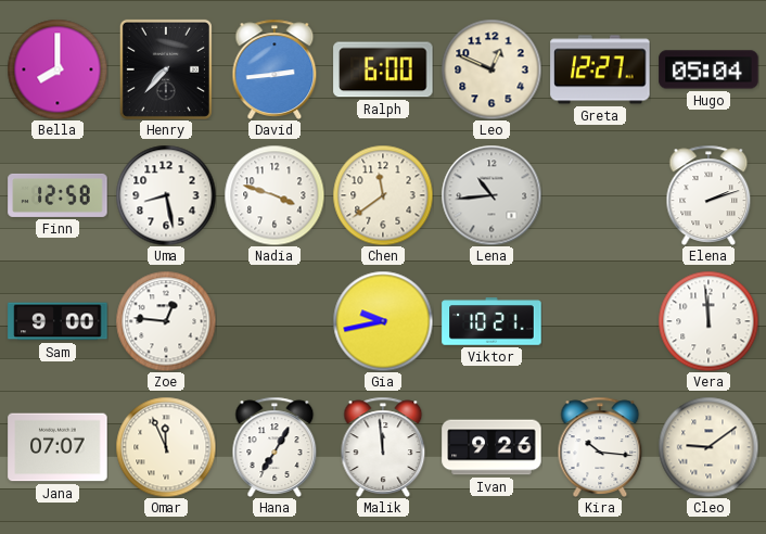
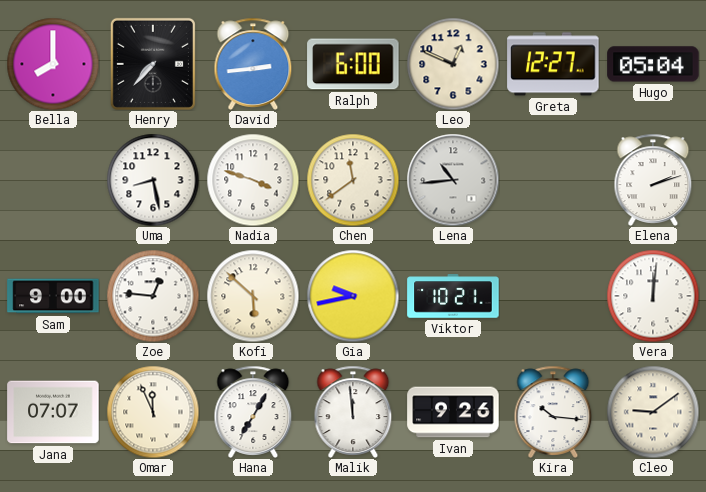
Finn: 12:58 -> none (58, 195)
Kofi: none -> 5:52 (253, 296)
Vera: 11:59 -> 12:01 (653, 296)
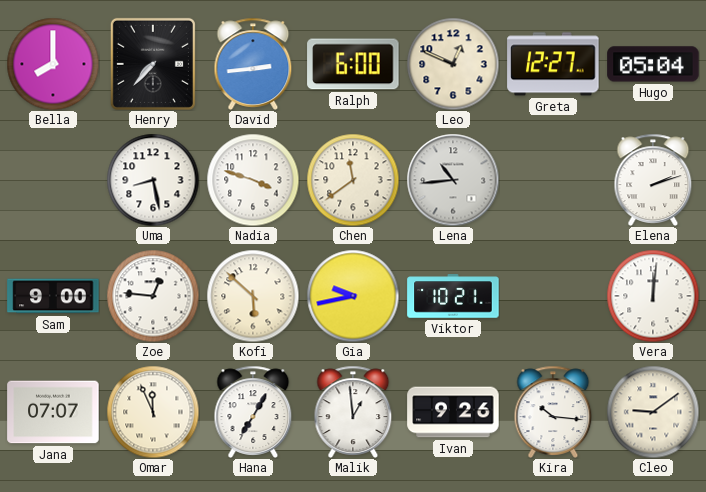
Malik: 11:59 -> 12:59 (353, 412)
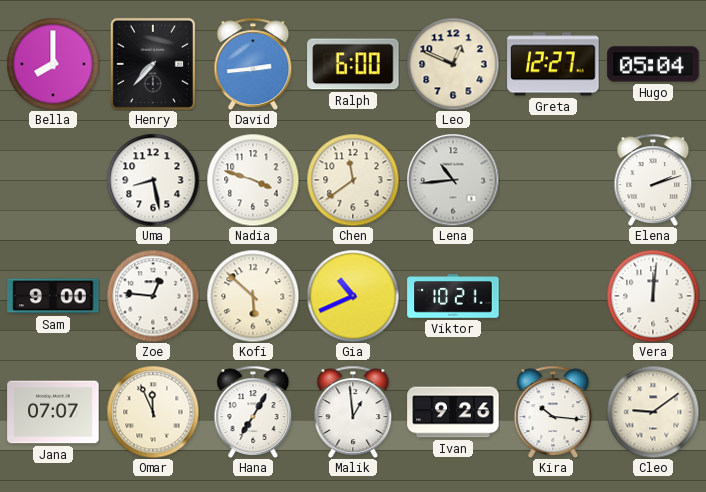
Gia: 9:43 -> 10:41 (353, 296)
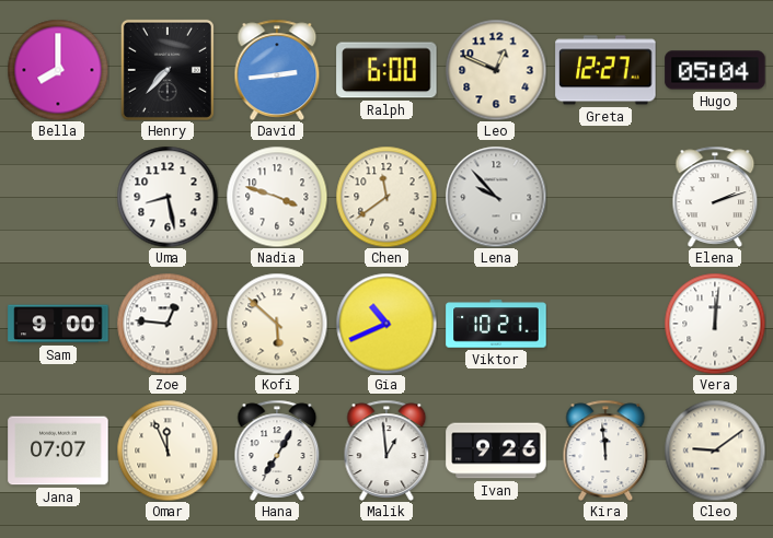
Lena: 10:44 -> 9:53 (496, 197)
Kira: 10:16 -> 11:59 (605, 451)
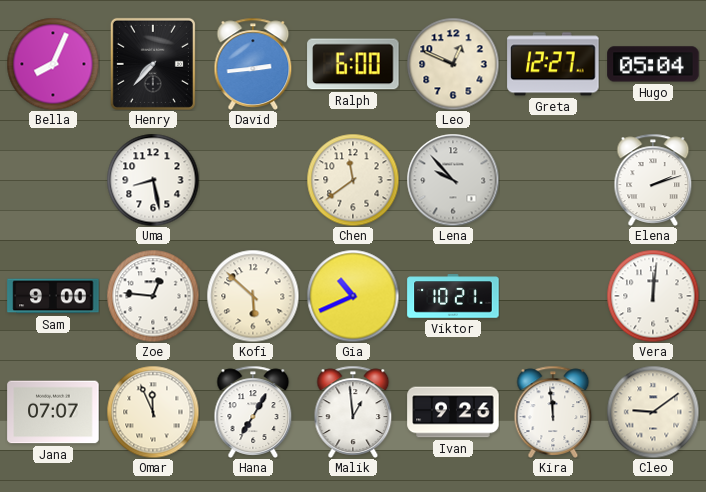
Bella: 8:00 -> 8:04 (53, 64)
Nadia: 3:48 -> none (277, 197)
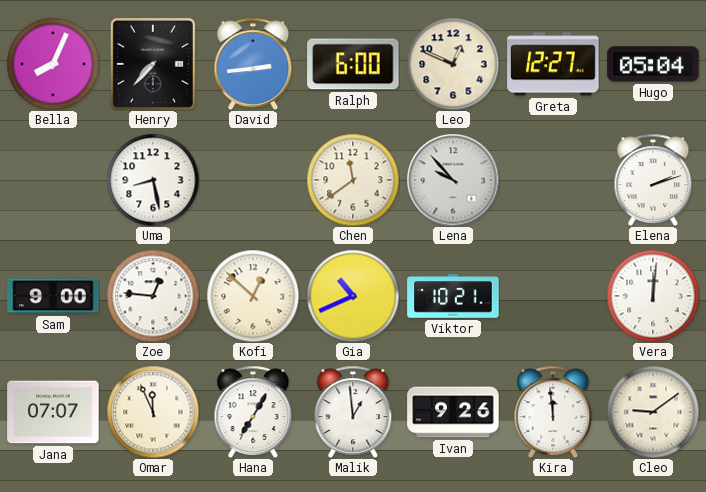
Kofi: 5:52 -> 12:52 (253, 296)
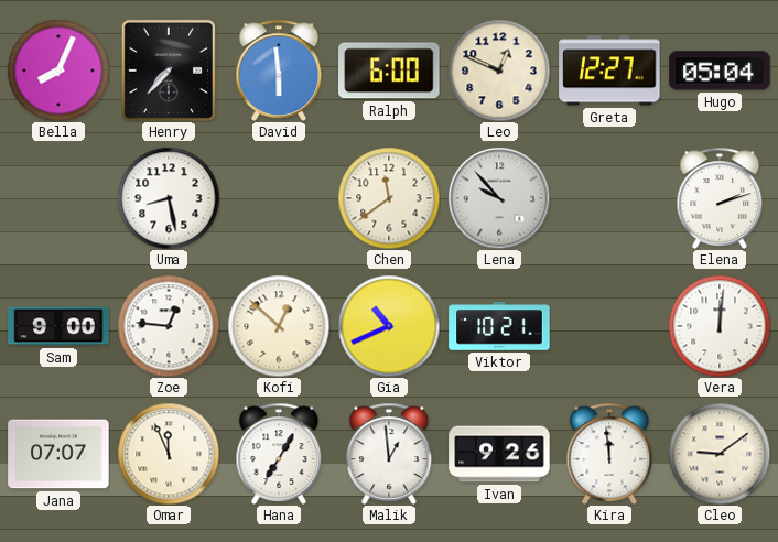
David: 2:44 -> 5:59 (279, 71)
